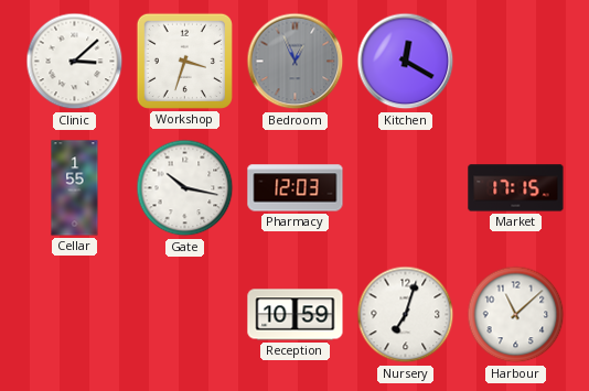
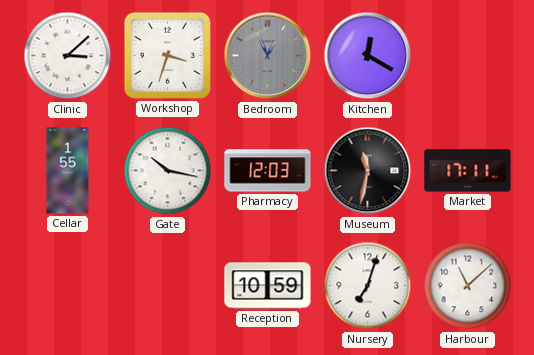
Museum: none -> 11:32 (368, 171)
Market: 17:15 -> 17:11 (468, 171)
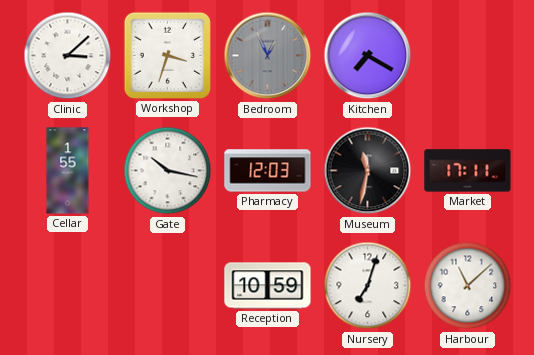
Kitchen: 12:20 -> 7:20 (368, 56)
